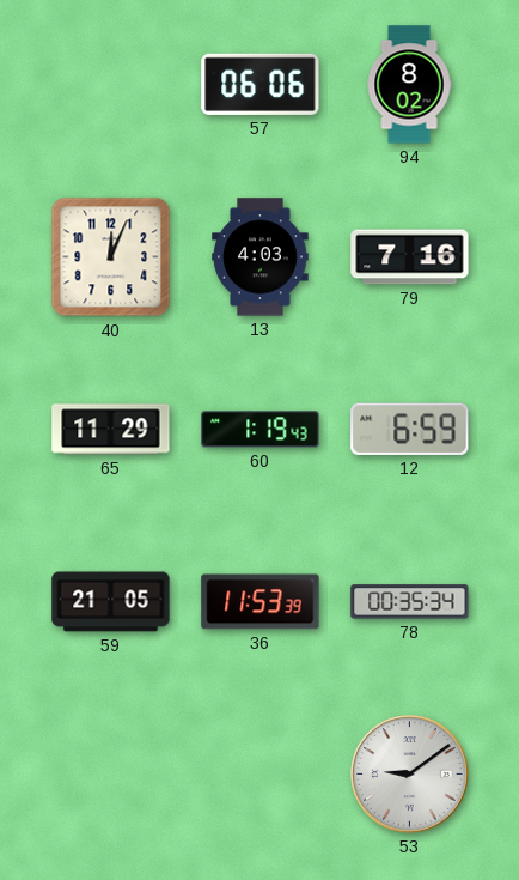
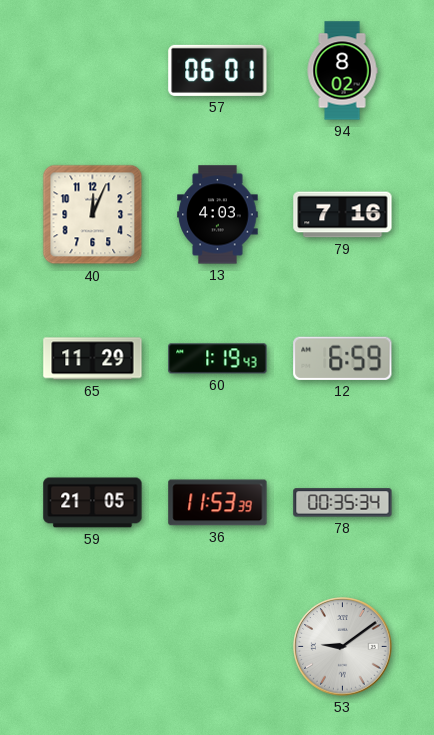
57: 06:06 -> 06:01 (218, 70)
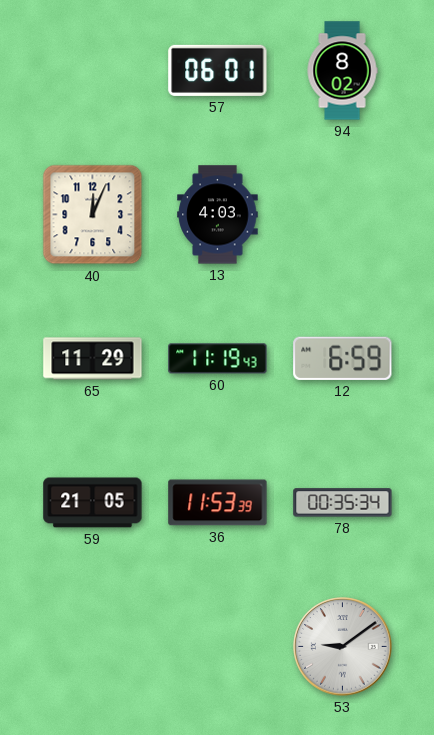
79: 7:16 -> none (343, 215)
60: 1:19 -> 11:19 (218, 359)
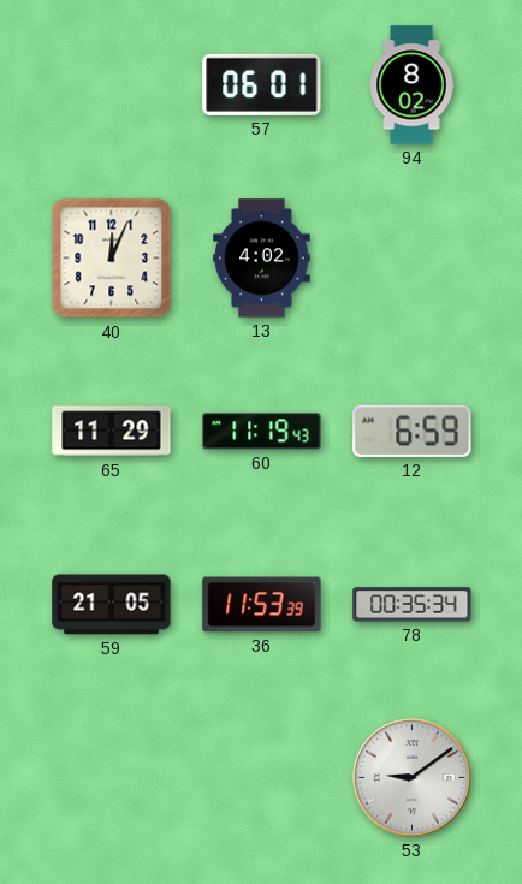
13: 4:03 -> 4:02 (262, 259)
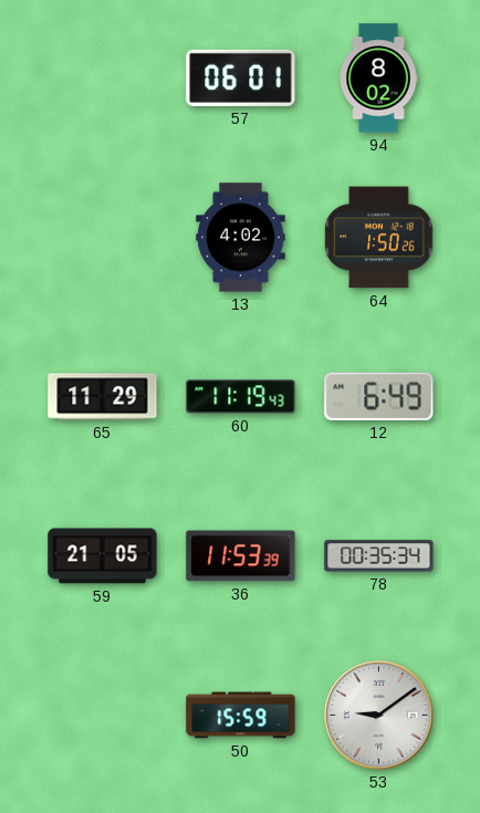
40: 12:04 -> none (112, 259)
64: none -> 1:50 (379, 238)
12: 6:59 -> 6:49 (379, 396)
50: none -> 15:59 (241, 716)
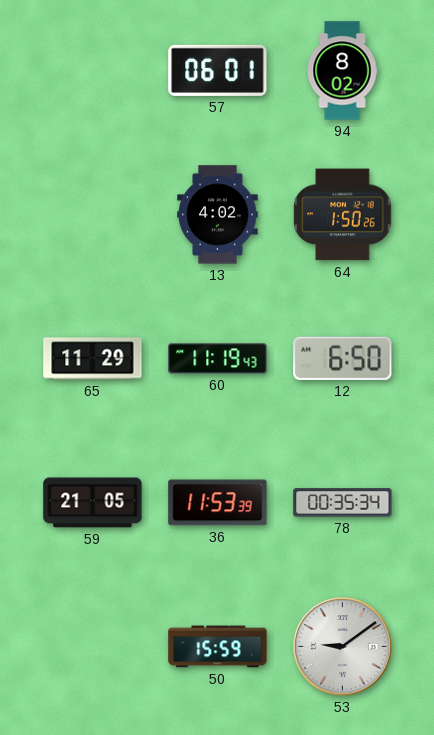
12: 6:49 -> 6:50 (343, 358)
